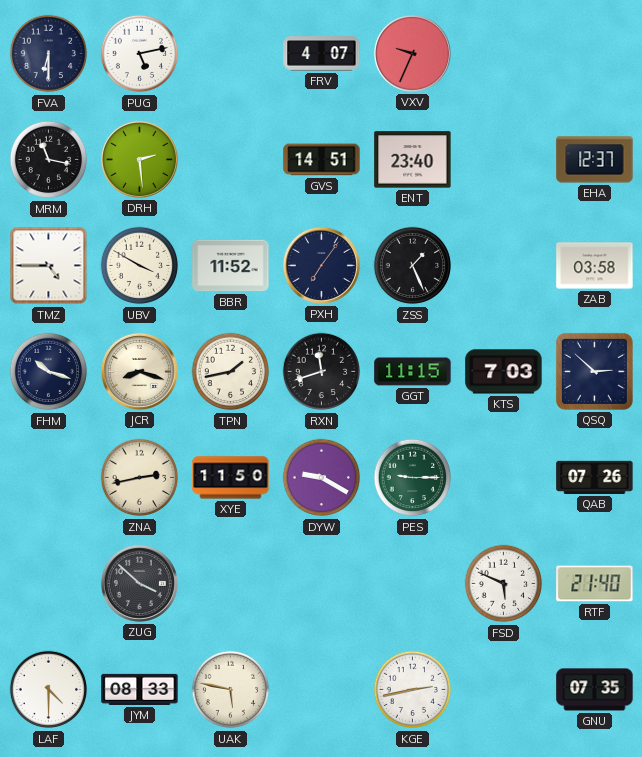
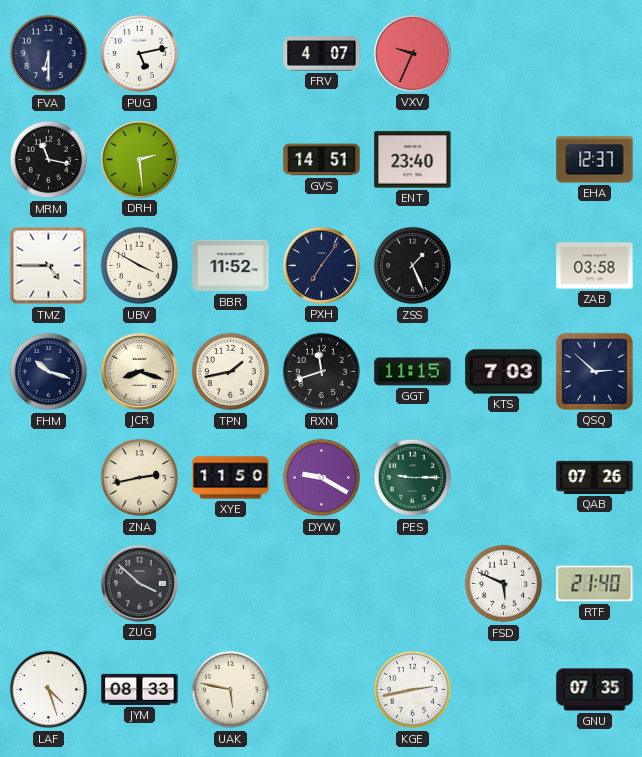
LAF: 4:30 -> 4:27 (49, 690)
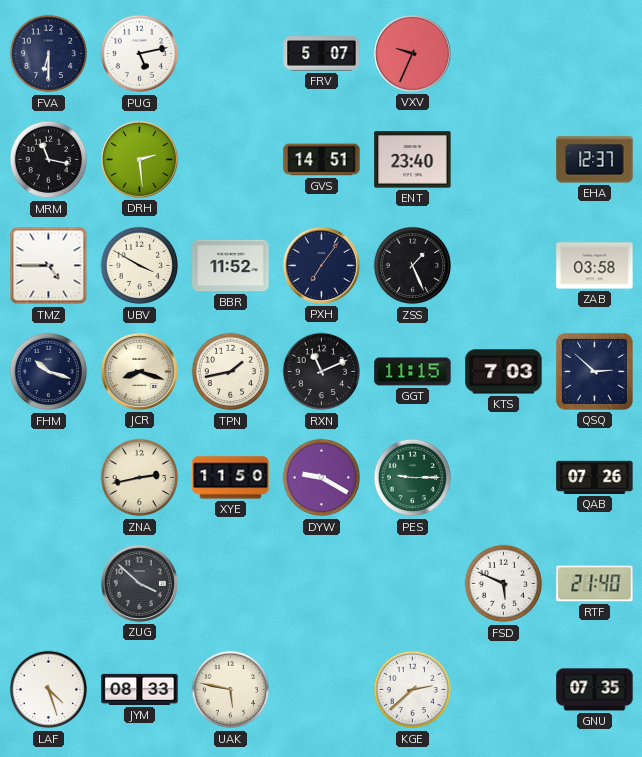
FRV: 4:07 -> 5:07 (322, 54)
RXN: 11:42 -> 11:11 (322, 372)
KGE: 2:43 -> 2:38 (413, 690)
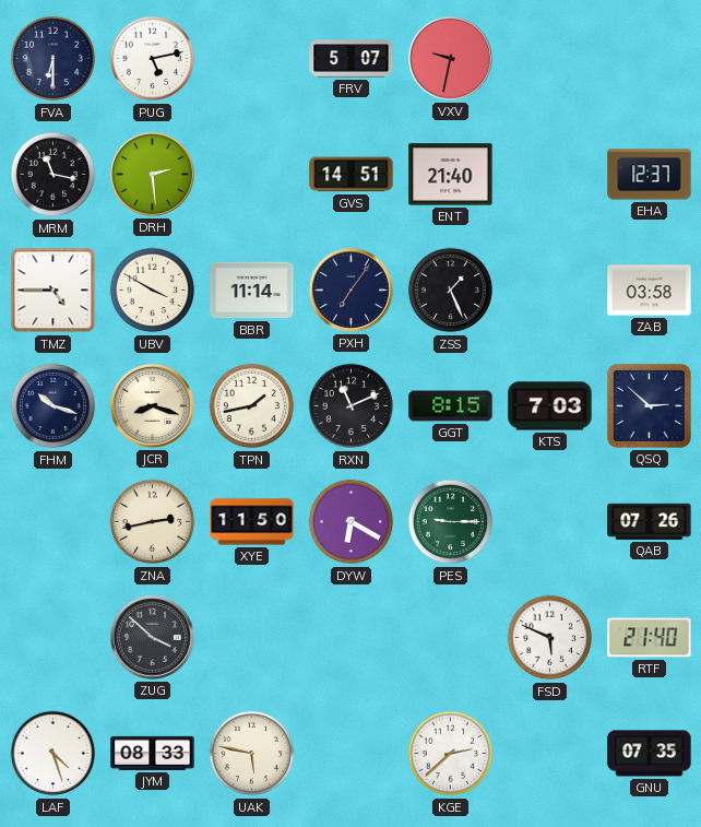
VXV: 9:34 -> 9:32 (450, 58)
ENT: 23:40 -> 21:40 (451, 175)
BBR: 11:52 -> 11:14 (252, 291)
GGT: 11:15 -> 8:15 (451, 406)
DYW: 9:20 -> 6:20 (352, 522)
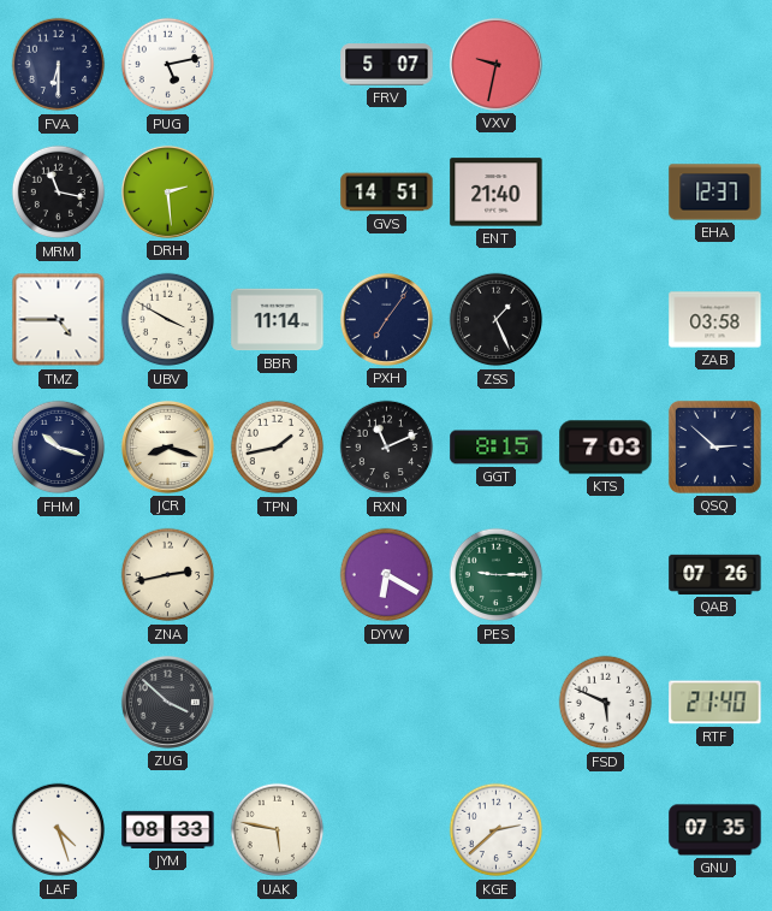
XYE: 11:50 -> none (252, 522)
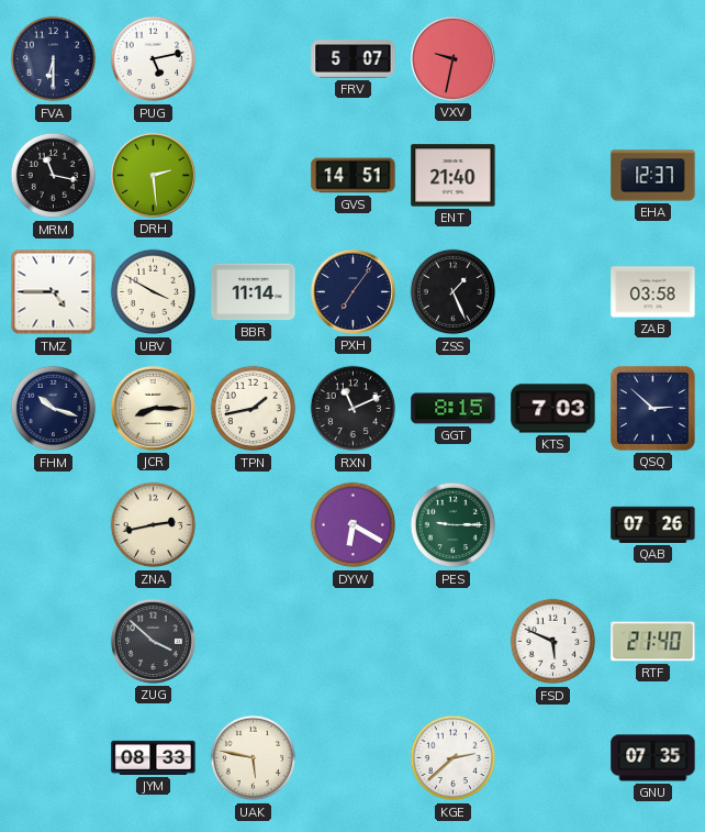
JCR: 8:18 -> 8:15 (153, 408)
LAF: 4:27 -> none (59, 830)
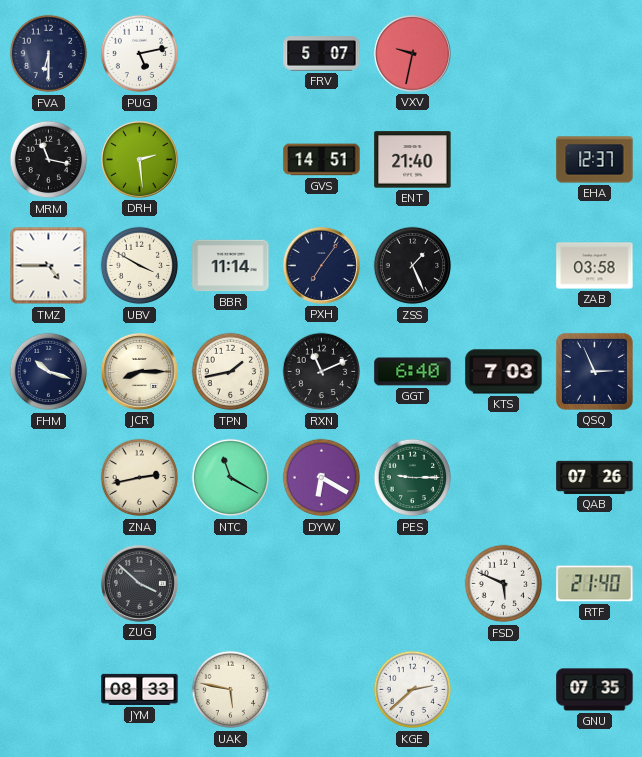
GGT: 8:15 -> 6:40 (413, 372)
QSQ: 2:52 -> 2:56 (594, 371)
NTC: none -> 11:20 (231, 478)
